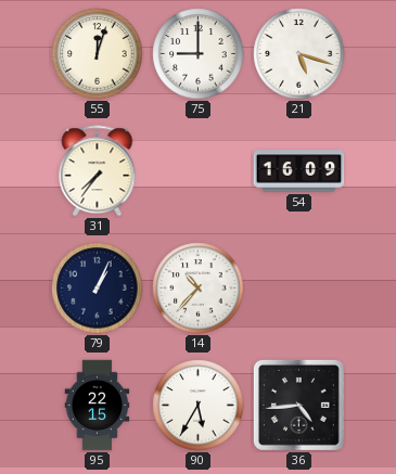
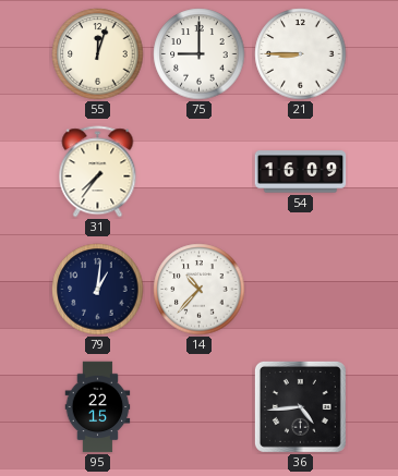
21: 5:18 -> 8:45 (301, 54)
79: 1:04 -> 1:01 (98, 290)
90: 5:35 -> none (199, 406)
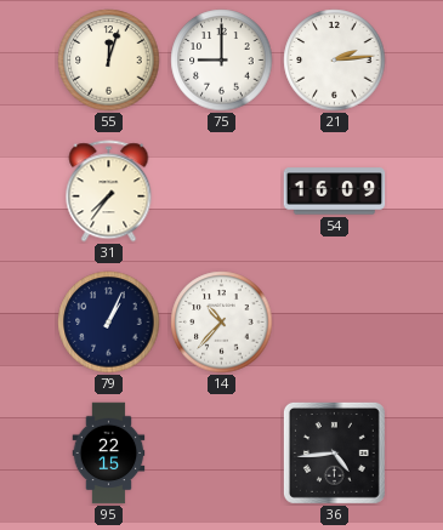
21: 8:45 -> 2:14 (335, 61)
79: 1:01 -> 1:04 (109, 323)
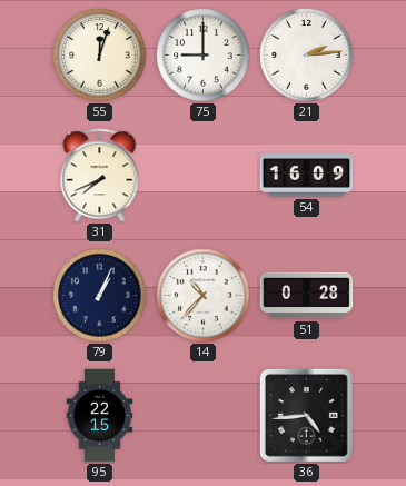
31: 7:36 -> 7:41 (100, 176)
51: none -> 0:28 (307, 296)
